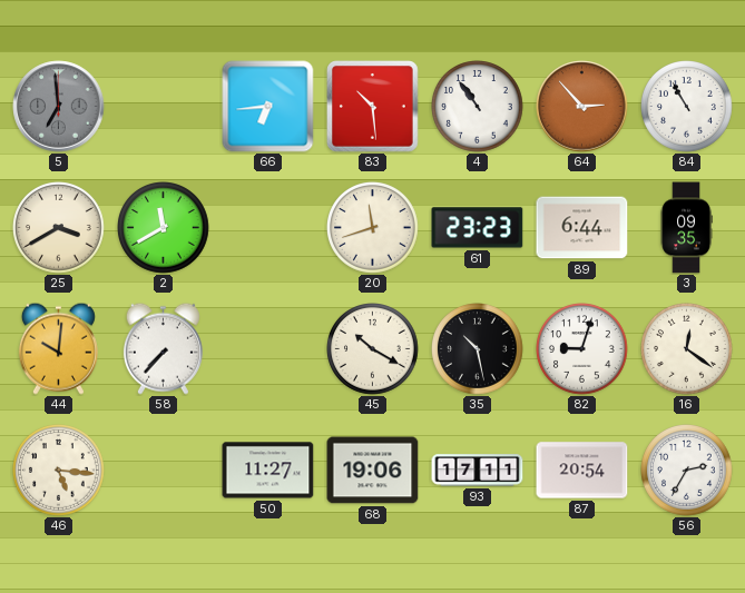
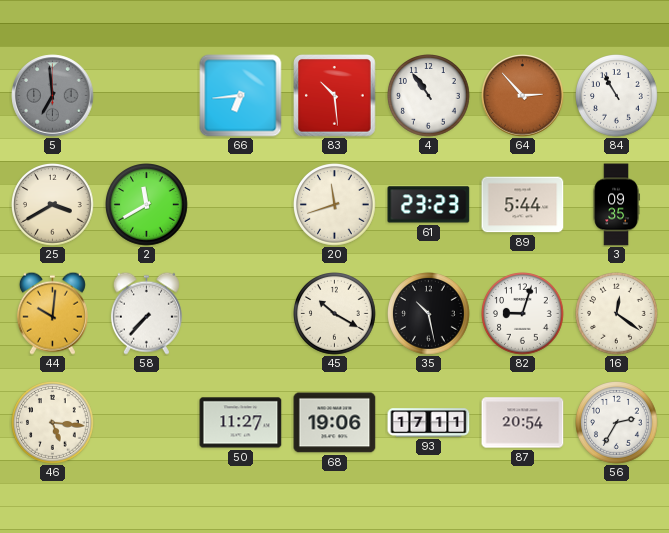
89: 6:44 -> 5:44 (523, 205)
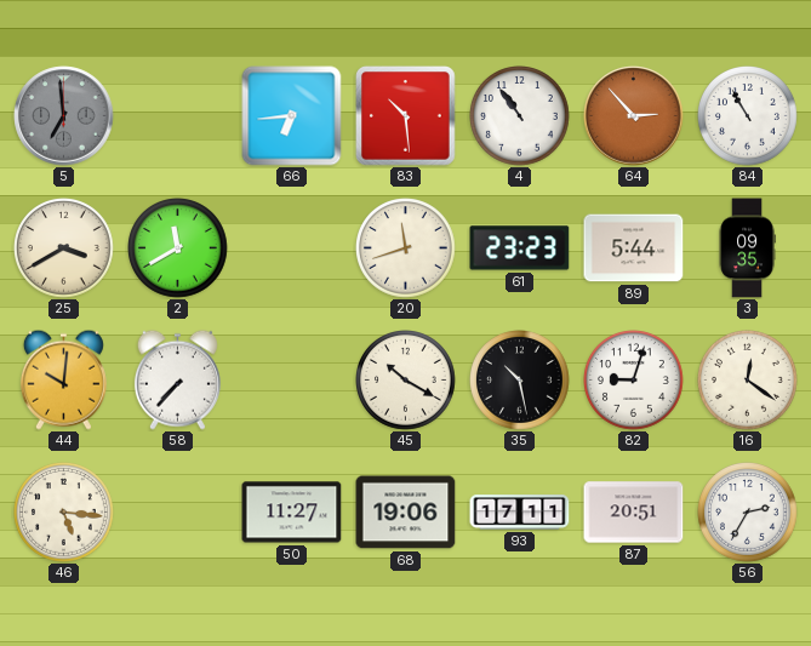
87: 20:54 -> 20:51 (634, 513)
